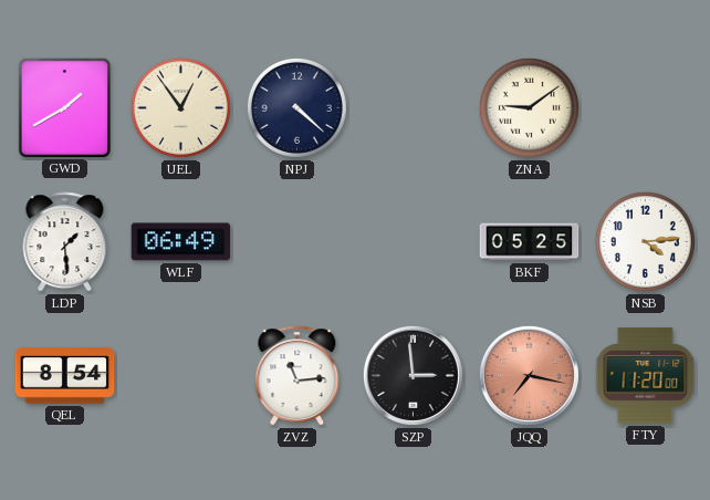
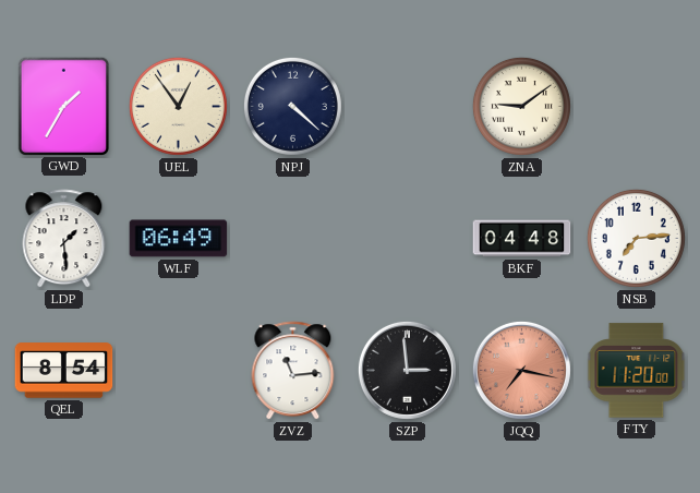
GWD: 1:40 -> 1:35 (63, 106)
BKF: 05:25 -> 04:48 (522, 239)
NSB: 4:14 -> 7:14 (636, 238)
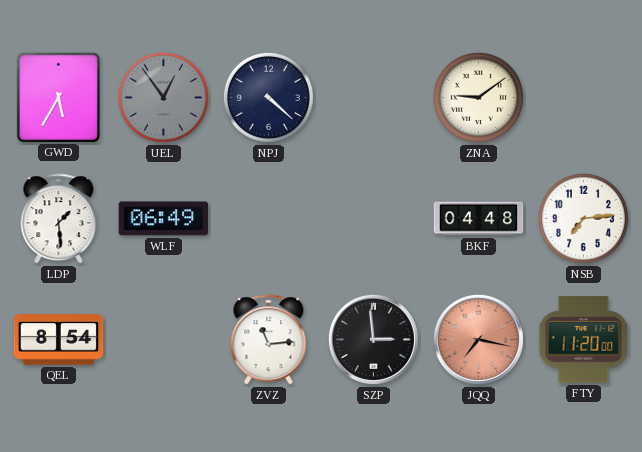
GWD: 1:35 -> 5:35 (58, 97)
UEL dial: cream -> grey (163, 97)
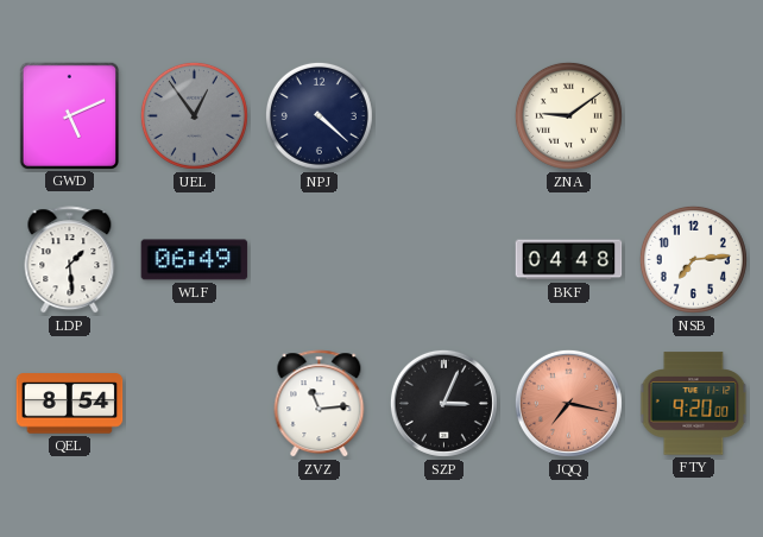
GWD: 5:35 -> 5:11 (69, 115)
SZP: 2:59 -> 3:04 (443, 403)
FTY: 11:20 -> 9:20 (694, 404)
